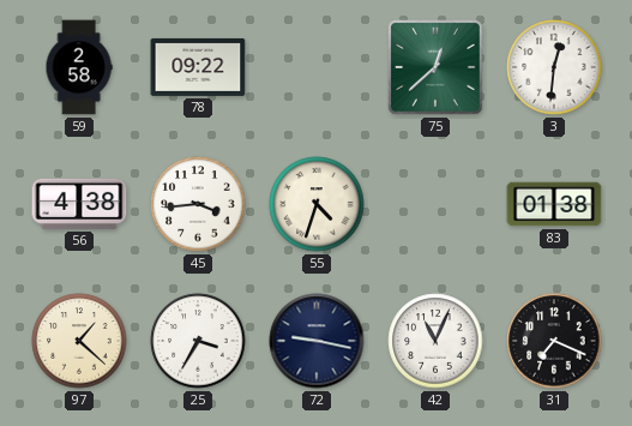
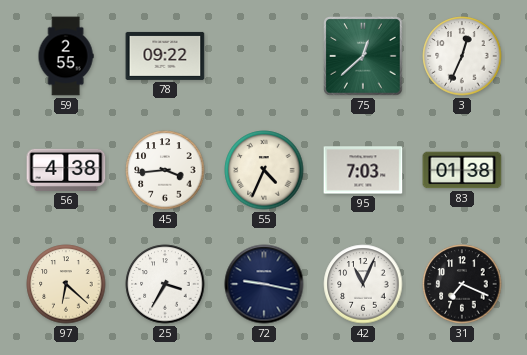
59: 2:58 -> 2:55 (66, 56)
3: 12:31 -> 12:34 (462, 56)
55: 4:33 -> 4:34 (264, 170)
95: none -> 7:03 (363, 170)
97: 1:22 -> 6:22 (66, 284)
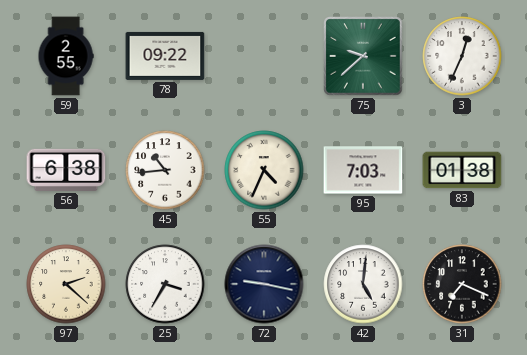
75: 12:38 -> 9:38 (363, 56)
56: 4:38 -> 6:38 (66, 170)
45: 3:44 -> 10:44 (165, 170)
97: 6:22 -> 2:22 (66, 284)
42: 11:04 -> 5:01 (363, 284)
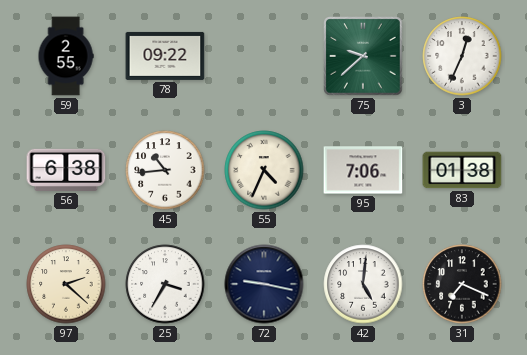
95: 7:03 -> 7:06 (363, 170)
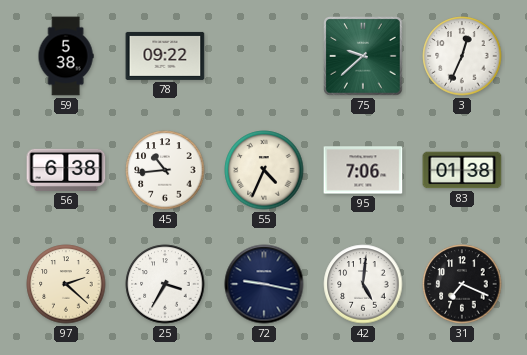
59: 2:55 -> 5:38 (66, 56)
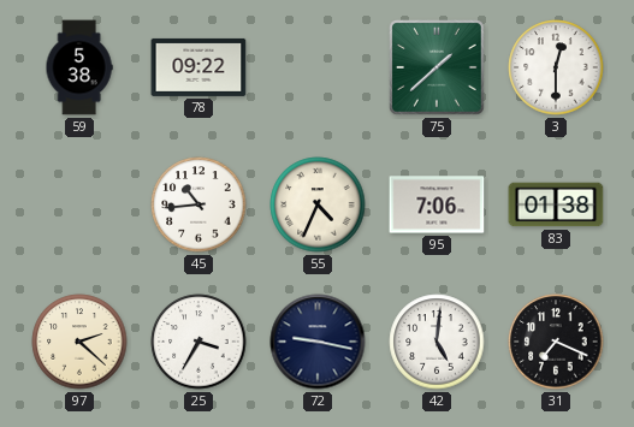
75: 9:38 -> 1:38 (437, 67)
3: 12:34 -> 12:30 (556, 67)
56: 6:38 -> none (66, 170)
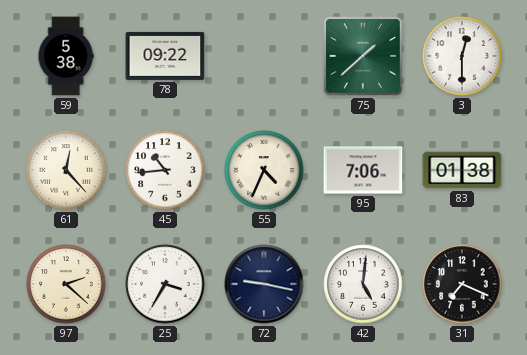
61: none -> 12:23 (66, 170)
